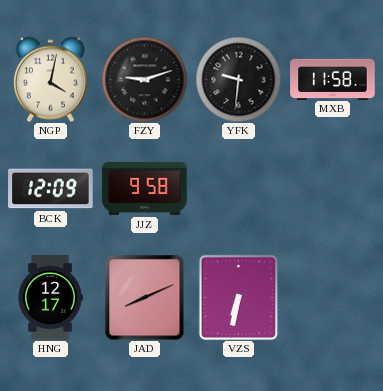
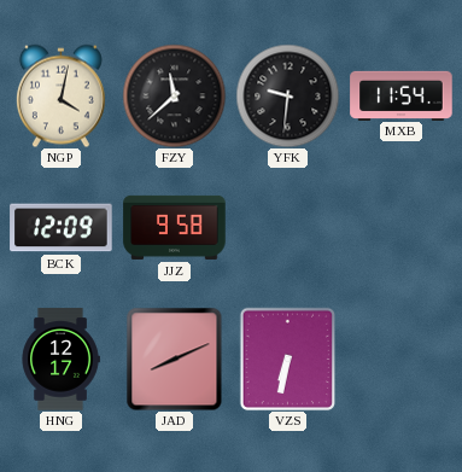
FZY: 9:12 -> 11:38 (174, 95)
MXB: 11:58 -> 11:54 (402, 95)
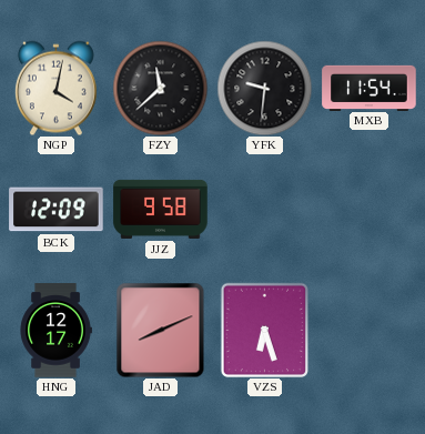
VZS: 6:32 -> 6:27 (264, 330)
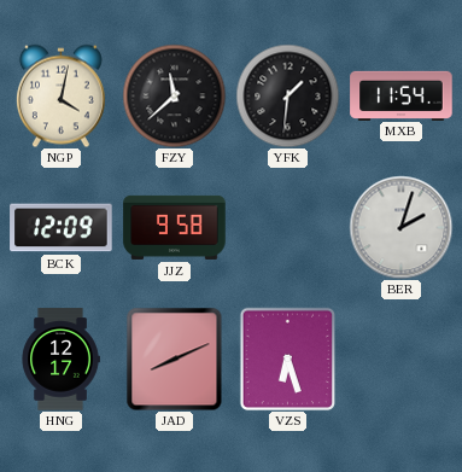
YFK: 9:31 -> 1:31 (287, 95)
BER: none -> 2:03 (400, 227)
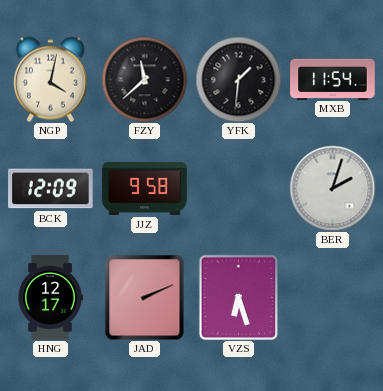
JAD: 8:11 -> 2:11 (145, 297)
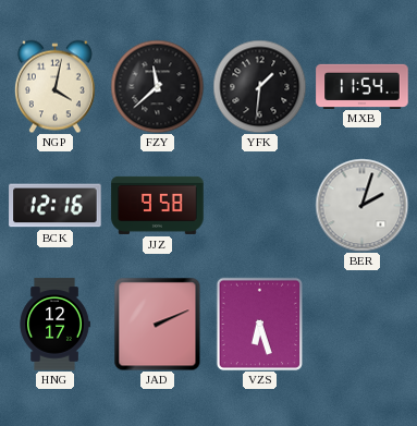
BCK: 12:09 -> 12:16 (56, 206)
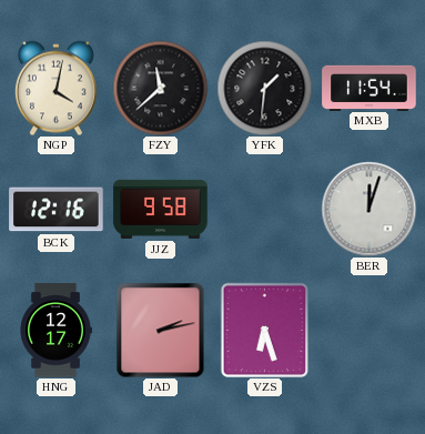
BER: 2:03 -> 12:03 (368, 209)
JAD: 2:11 -> 2:13 (161, 330)
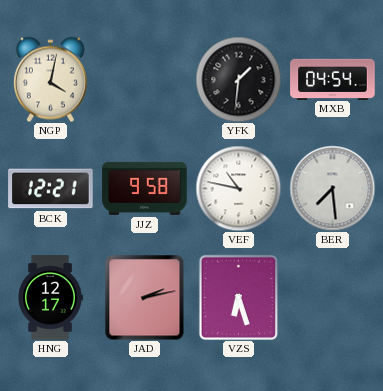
FZY: 11:38 -> none (160, 88)
MXB: 11:54 -> 04:54 (333, 79)
BCK: 12:16 -> 12:21 (51, 189)
VEF: none -> 10:47 (238, 188)
BER: 12:03 -> 7:29 (332, 188)
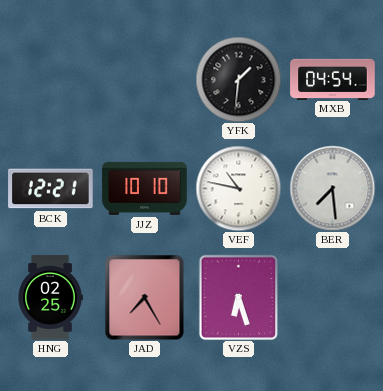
NGP: 4:02 -> none (50, 79)
JJZ: 9:58 -> 10:10 (145, 188)
HNG: 12:17 -> 02:25 (50, 298)
JAD: 2:13 -> 7:25 (145, 297)
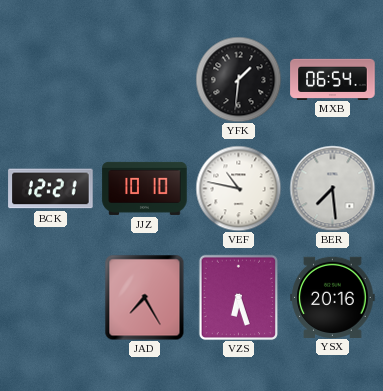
MXB: 04:54 -> 06:54 (333, 79)
HNG: 02:25 -> none (50, 298)
YSX: none -> 20:16 (333, 297)
